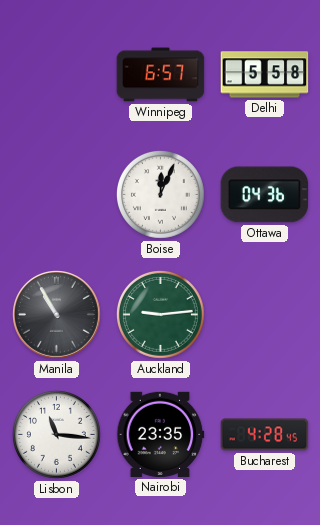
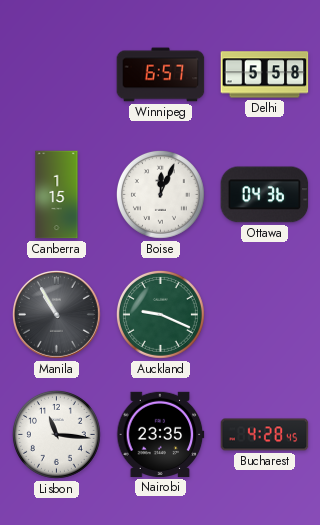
Canberra: none -> 1:15 (57, 195)
Auckland: 9:14 -> 9:19 (160, 314)
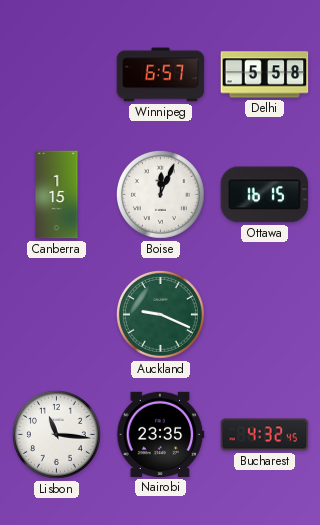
Ottawa: 04:36 -> 16:15 (265, 195)
Manila: 10:55 -> none (57, 315)
Bucharest: 4:28 -> 4:32 (265, 435)
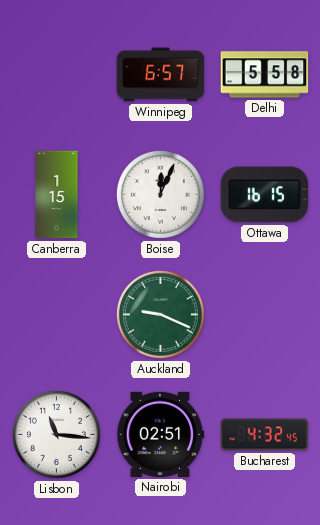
Nairobi: 23:35 -> 02:51 (161, 434)
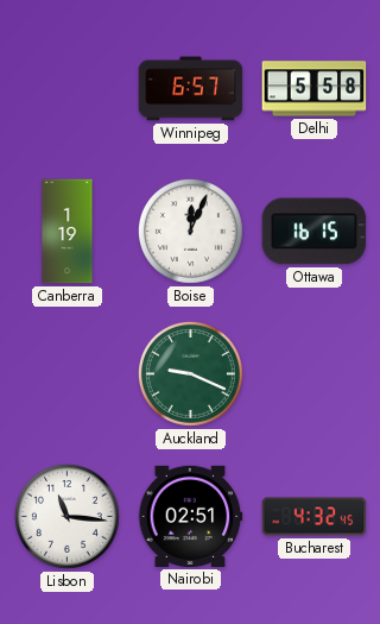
Canberra: 1:15 -> 1:19 (68, 232)
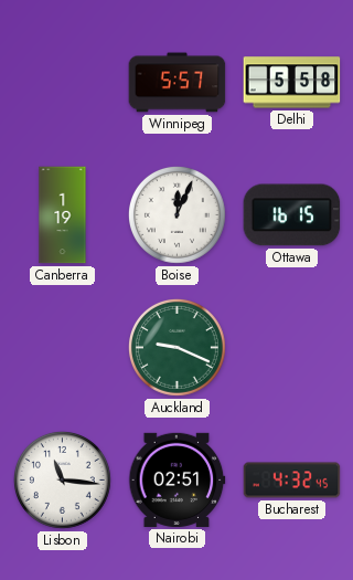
Winnipeg: 6:57 -> 5:57 (178, 83)
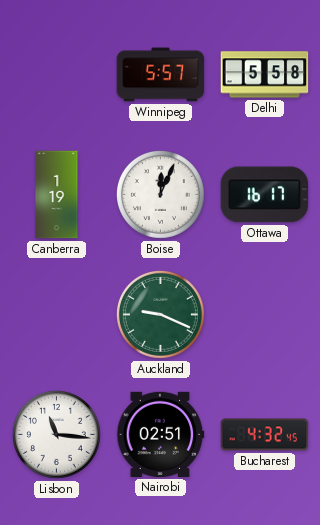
Ottawa: 16:15 -> 16:17 (265, 195)
